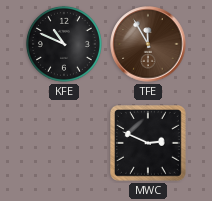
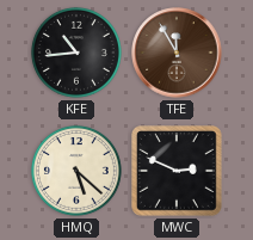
KFE: 10:49 -> 10:44 (76, 53)
HMQ: none -> 5:22 (76, 171)
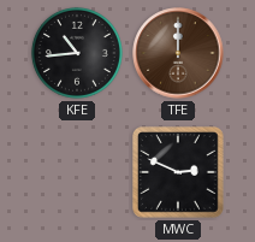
TFE: 11:55 -> 12:00 (178, 53)
HMQ: 5:22 -> none (76, 171)
